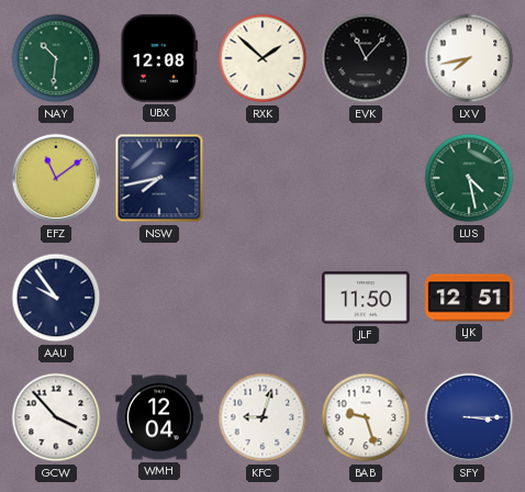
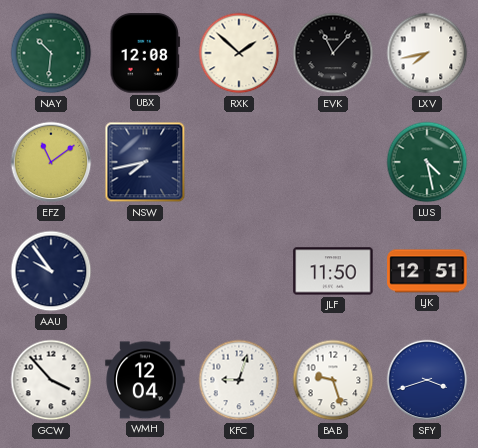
SFY: 3:15 -> 3:42 (427, 380)
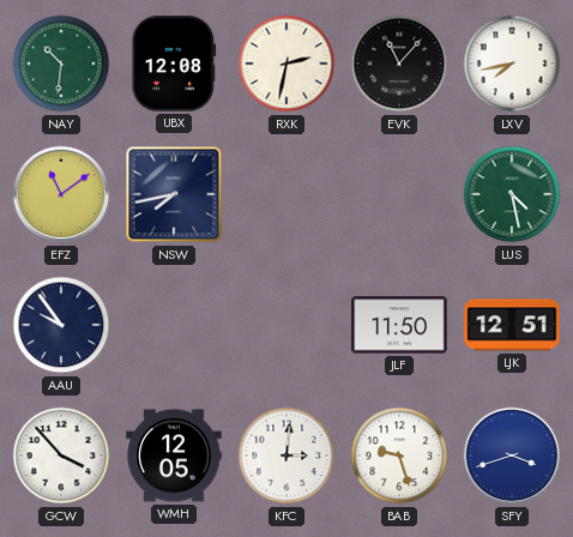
RXK: 1:52 -> 2:32 (286, 64)
WMH: 12:04 -> 12:05 (174, 455)
KFC: 9:03 -> 3:01 (286, 455)
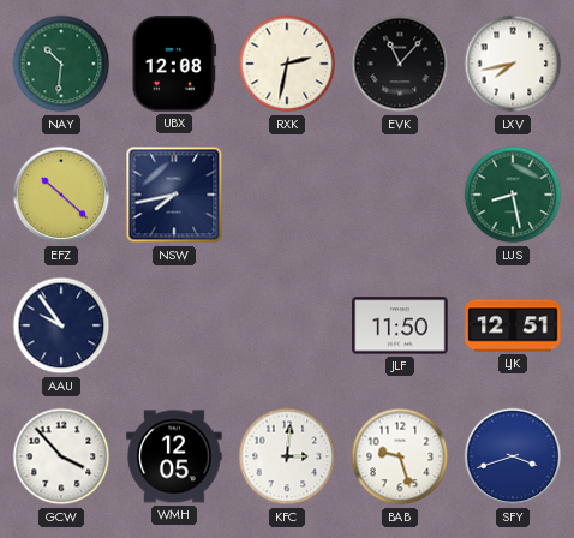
EFZ: 11:09 -> 10:22 (61, 195)
LUS: 4:28 -> 8:28 (513, 195)
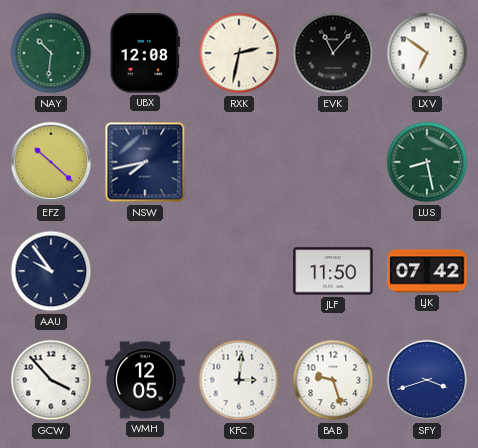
LXV: 7:43 -> 6:51 (427, 53)
LJK: 12:51 -> 07:42 (427, 271)
